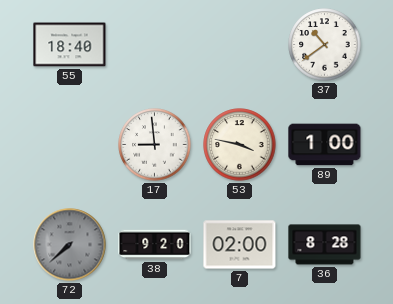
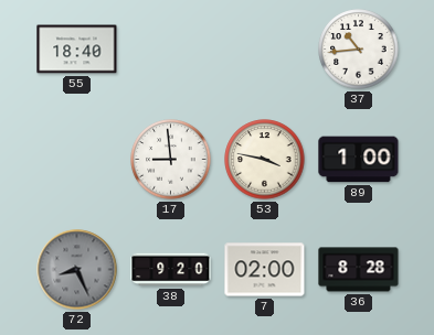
37: 10:39 -> 10:44 (359, 50)
72: 7:38 -> 8:26 (77, 270)
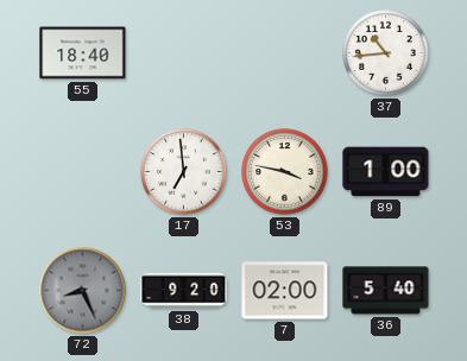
17: 8:59 -> 6:59 (184, 172)
36: 8:28 -> 5:40 (386, 291)
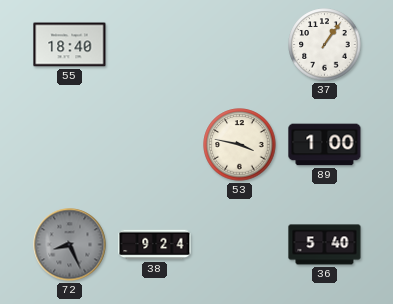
37: 10:44 -> 1:06 (325, 45)
17: 6:59 -> none (184, 172)
38: 9:20 -> 9:24 (155, 245)
7: 02:00 -> none (285, 291)
